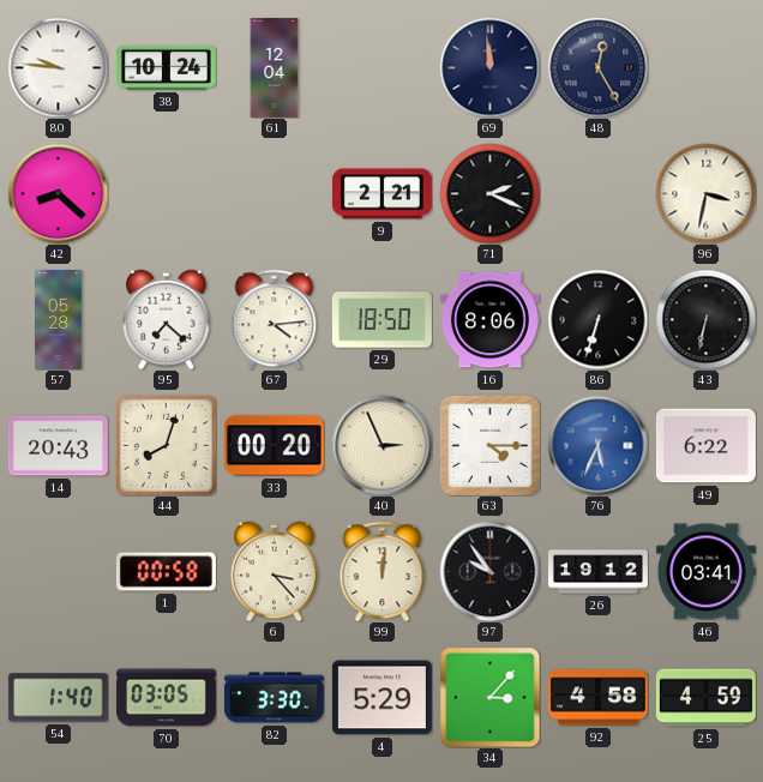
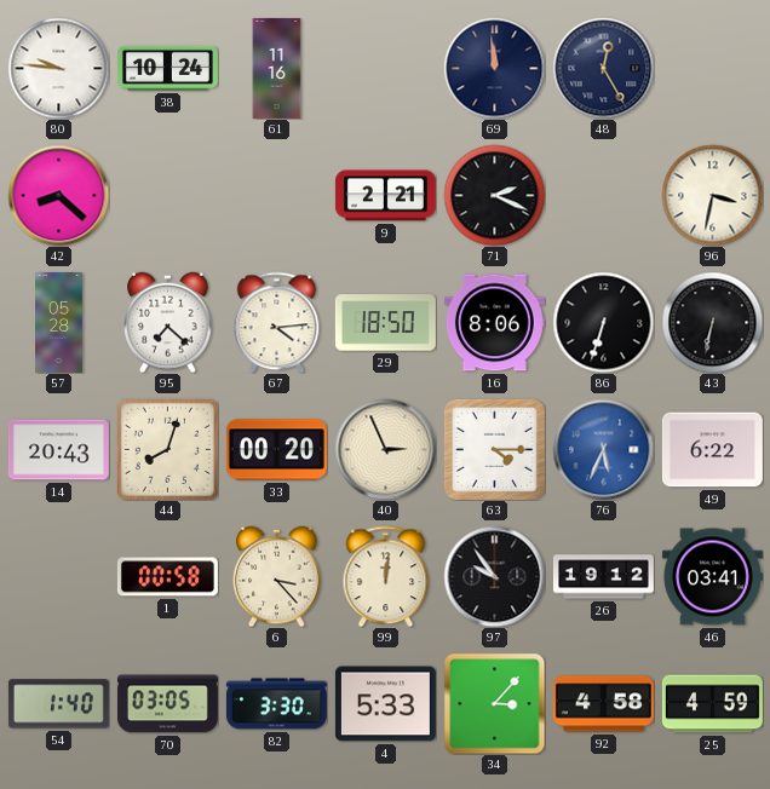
61: 12:04 -> 11:16 (277, 68)
4: 5:29 -> 5:33 (385, 704)
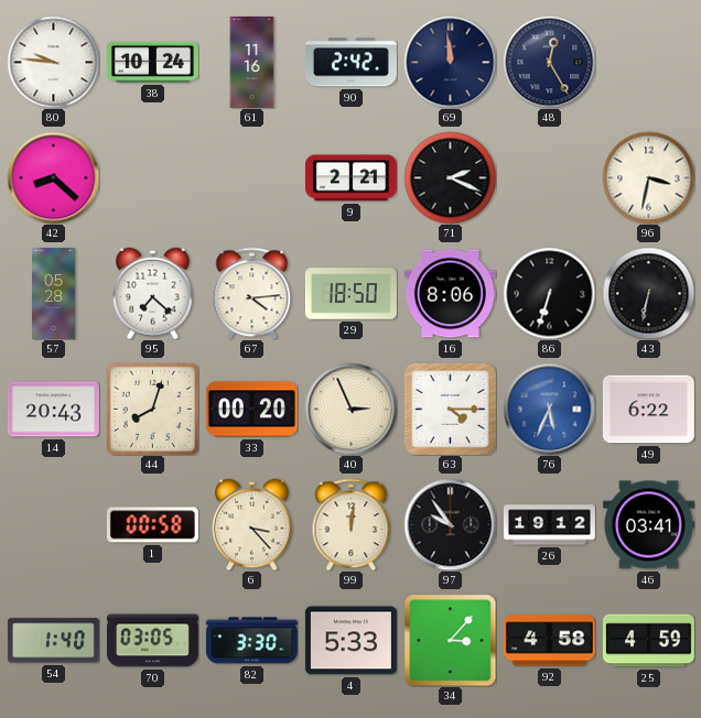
90: none -> 2:42 (350, 63)
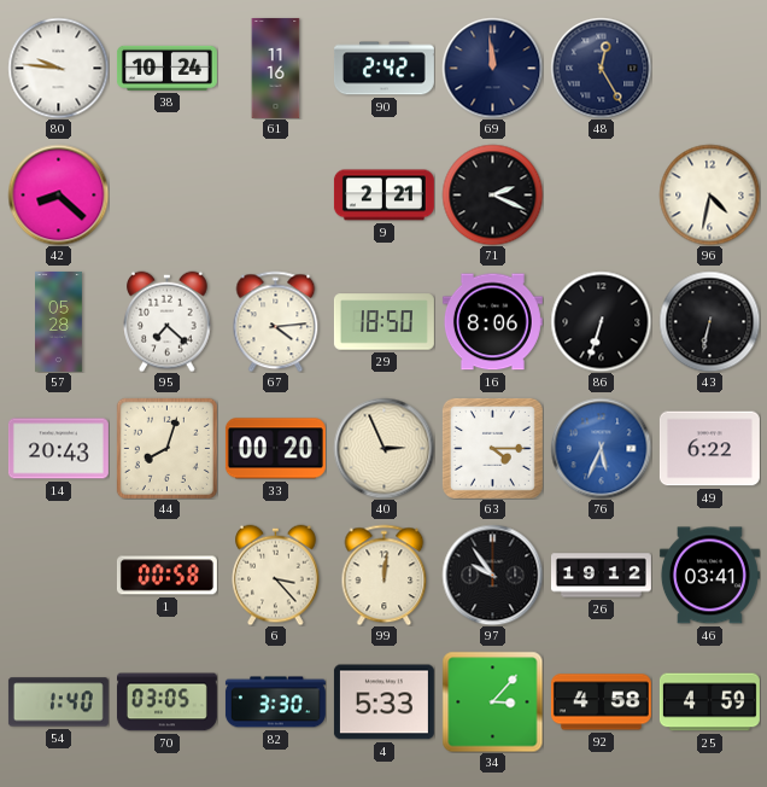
96: 3:32 -> 4:32 (709, 194)
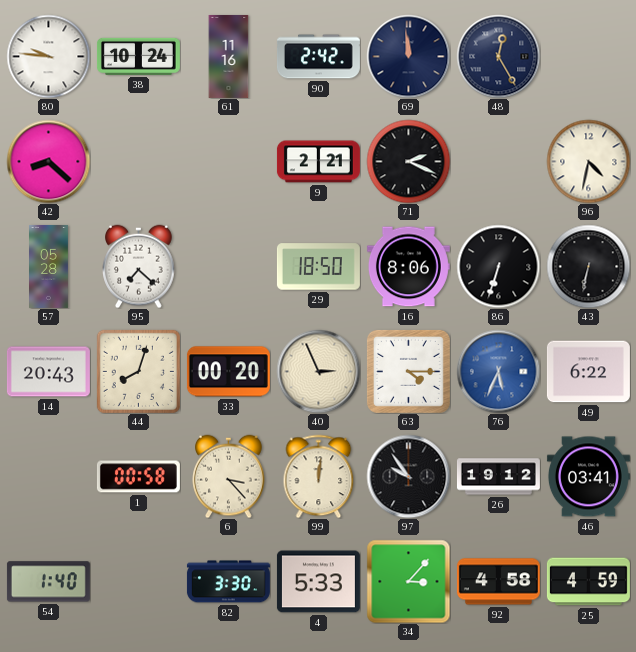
67: 4:14 -> none (276, 321)
70: 03:05 -> none (166, 703)
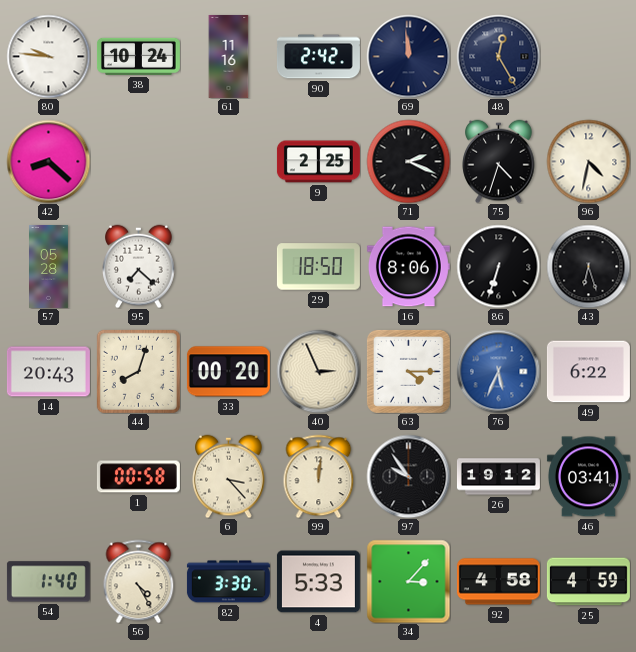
9: 2:21 -> 2:25 (318, 162)
75: none -> 4:33 (499, 161)
43: 6:32 -> 6:27 (588, 266)
56: none -> 4:25 (139, 581)
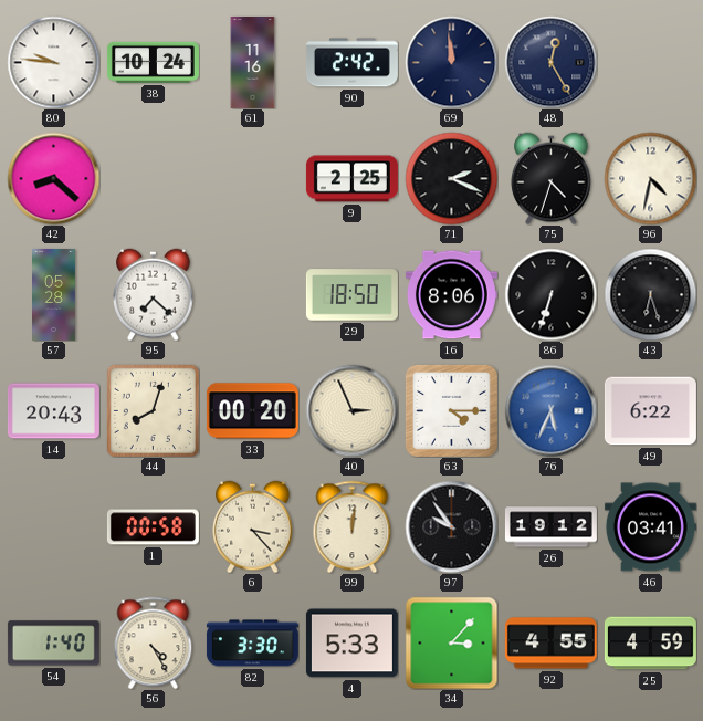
92: 4:58 -> 4:55 (550, 644)
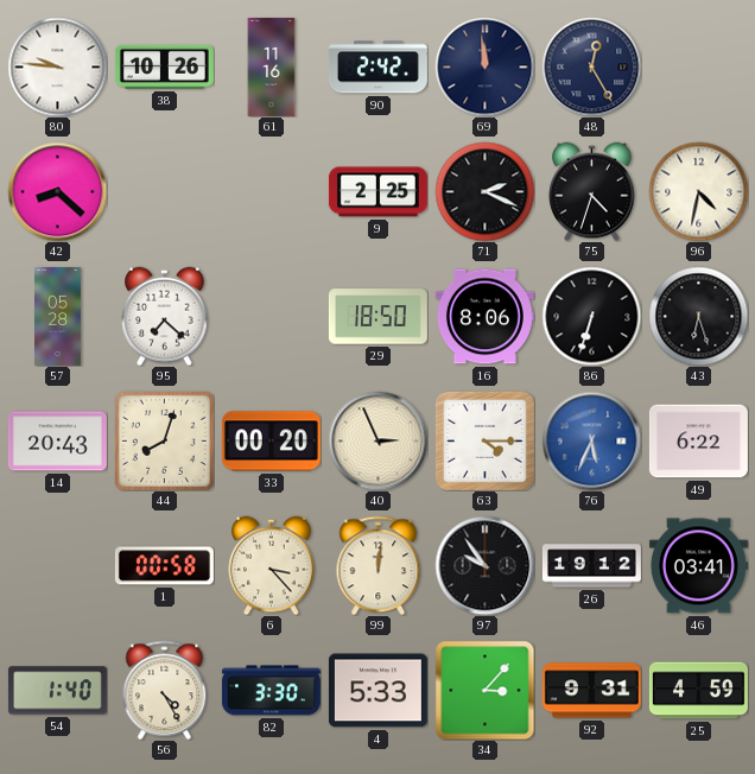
38: 10:24 -> 10:26 (164, 66)
92: 4:55 -> 9:31 (591, 691)
